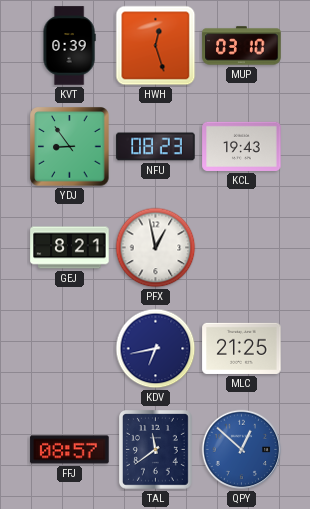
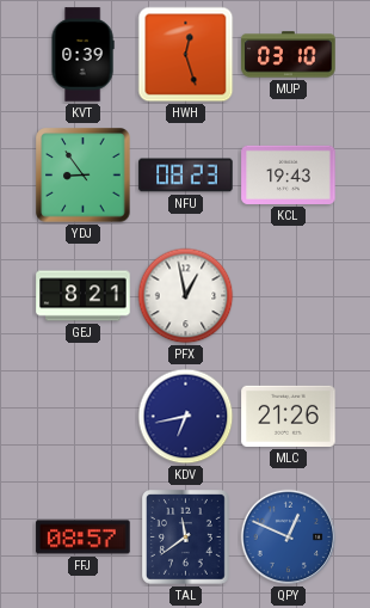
MLC: 21:25 -> 21:26 (289, 416)
QPY: 12:52 -> 12:49 (289, 538)
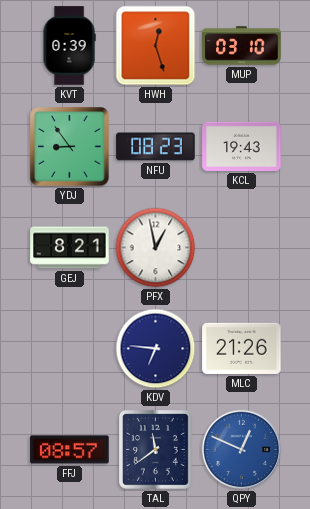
KDV: 6:43 -> 6:46 (156, 349)
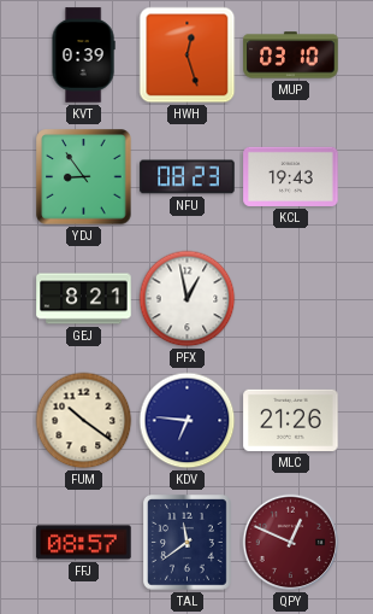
FUM: none -> 10:21 (84, 421)
QPY dial: blue -> burgundy (291, 543)
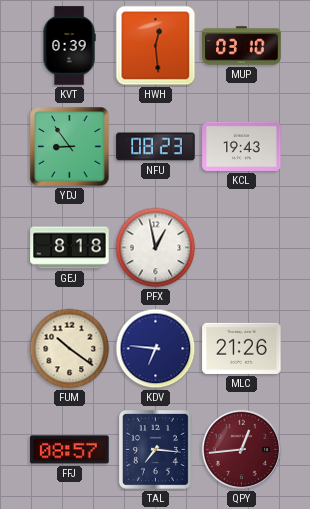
HWH: 12:27 -> 12:29 (156, 46)
GEJ: 8:21 -> 8:18 (70, 248)
TAL: 11:39 -> 7:16 (156, 450)
QPY: 12:49 -> 12:44 (242, 450)
